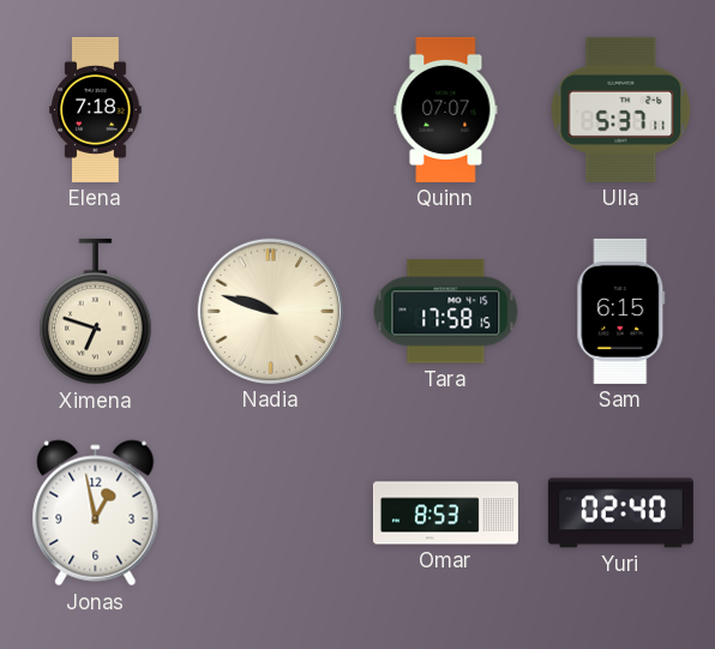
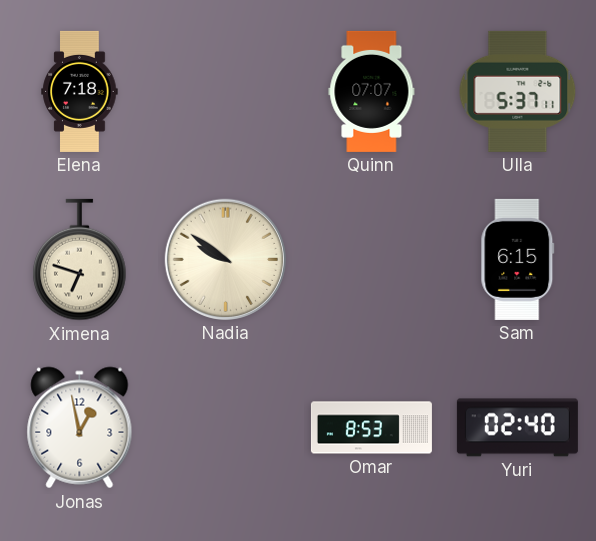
Nadia: 9:48 -> 9:51 (225, 259)
Tara: 17:58 -> none (446, 312)
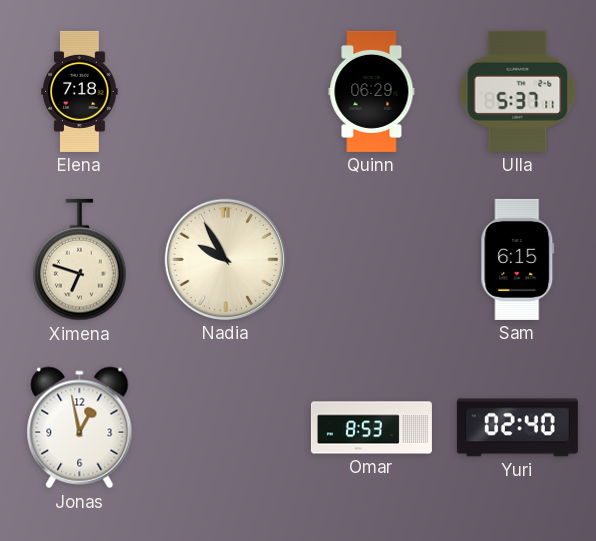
Quinn: 07:07 -> 06:29 (372, 91)
Nadia: 9:51 -> 9:55 (225, 259)
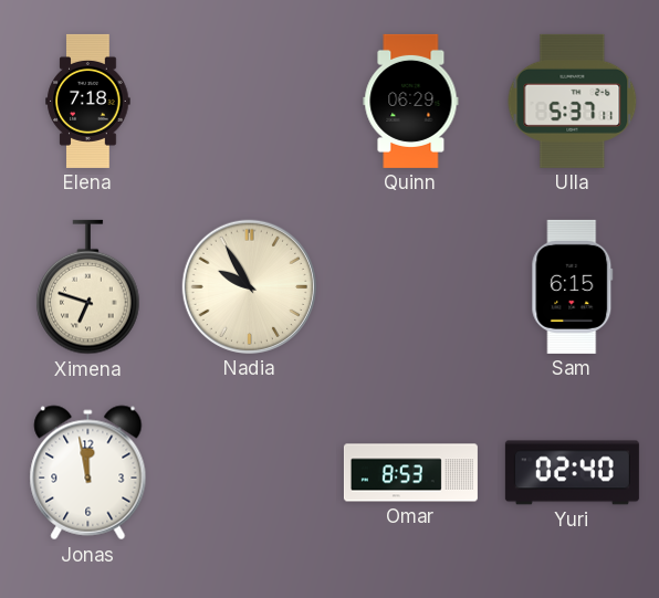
Jonas: 12:58 -> 11:58 (88, 473)
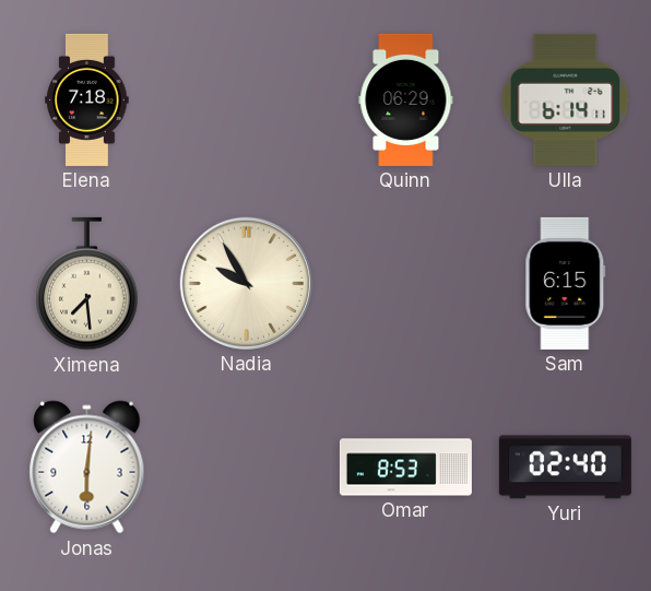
Ulla: 5:37 -> 6:14 (566, 99)
Ximena: 6:48 -> 7:29 (87, 284)
Jonas: 11:58 -> 6:01 (87, 468)
